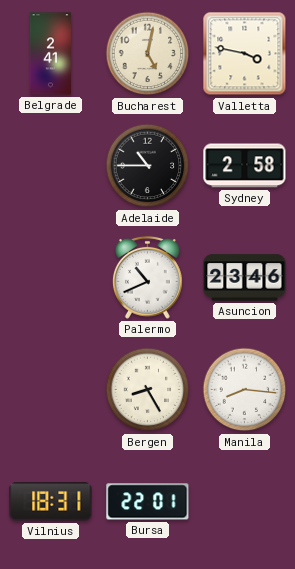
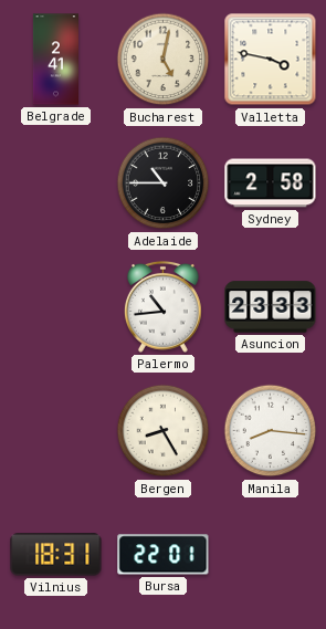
Palermo: 10:41 -> 10:44 (162, 306)
Asuncion: 23:46 -> 23:33 (271, 307)
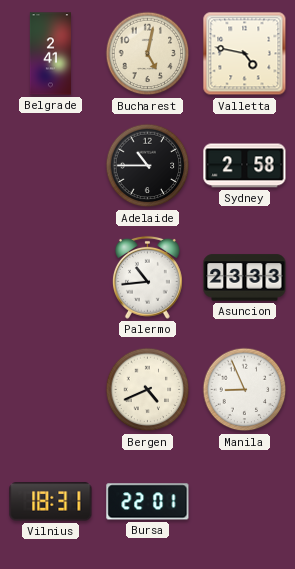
Valletta: 3:47 -> 4:47 (245, 54)
Bergen: 8:25 -> 4:41 (148, 390)
Manila: 8:16 -> 8:56 (245, 390)
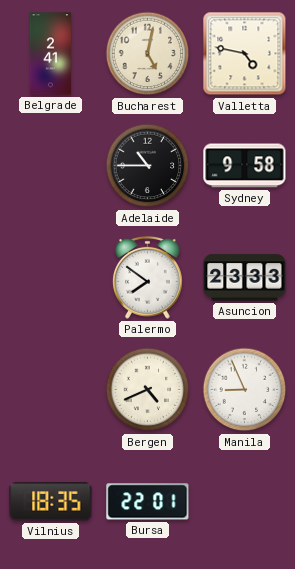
Sydney: 2:58 -> 9:58 (245, 166)
Palermo: 10:44 -> 7:51 (147, 277)
Vilnius: 18:31 -> 18:35 (51, 502)
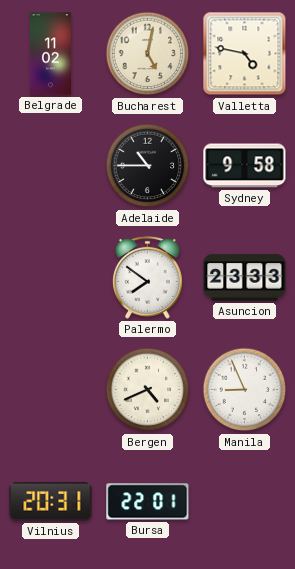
Belgrade: 2:41 -> 11:02 (50, 54)
Vilnius: 18:35 -> 20:31 (51, 502)
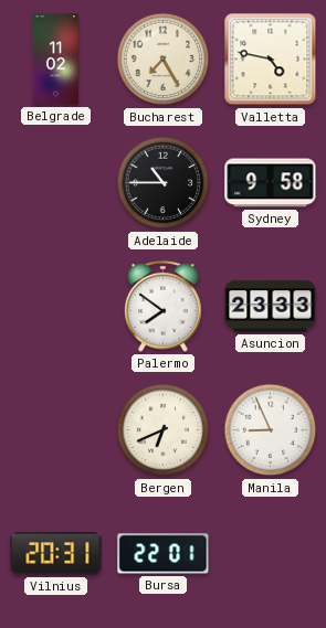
Bucharest: 5:02 -> 7:25 (164, 60)
Bergen: 4:41 -> 6:41 (164, 430)
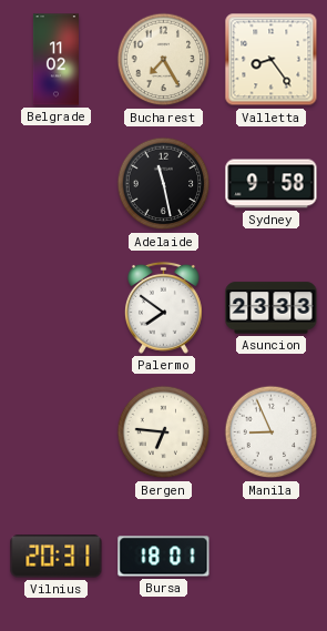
Valletta: 4:47 -> 8:24 (272, 60)
Adelaide: 10:45 -> 11:28 (164, 184)
Bergen: 6:41 -> 6:46 (164, 432)
Bursa: 22:01 -> 18:01 (164, 557)
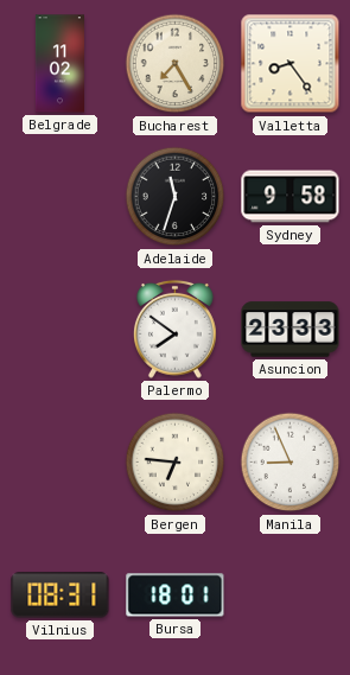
Adelaide: 11:28 -> 11:33 (176, 197)
Vilnius: 20:31 -> 08:31 (61, 596)
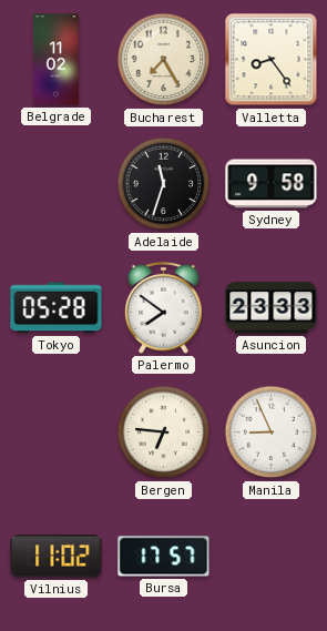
Tokyo: none -> 05:28 (57, 308)
Vilnius: 08:31 -> 11:02 (57, 557)
Bursa: 18:01 -> 17:57 (164, 557)
